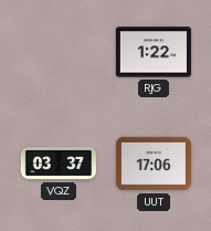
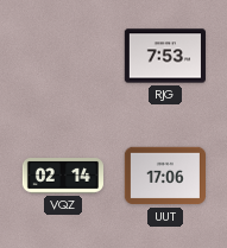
RJG: 1:22 -> 7:53 (164, 56)
VQZ: 03:37 -> 02:14 (62, 177)
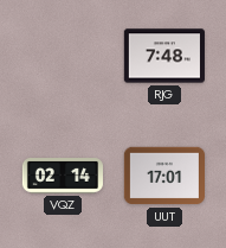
RJG: 7:53 -> 7:48 (163, 56)
UUT: 17:06 -> 17:01 (163, 176)
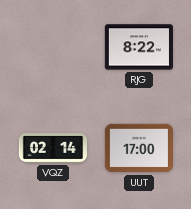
RJG: 7:48 -> 8:22 (138, 47)
UUT: 17:01 -> 17:00 (138, 148)
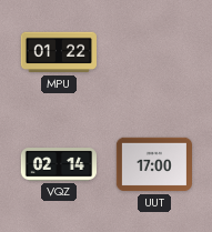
MPU: none -> 01:22 (59, 52)
RJG: 8:22 -> none (138, 47)
